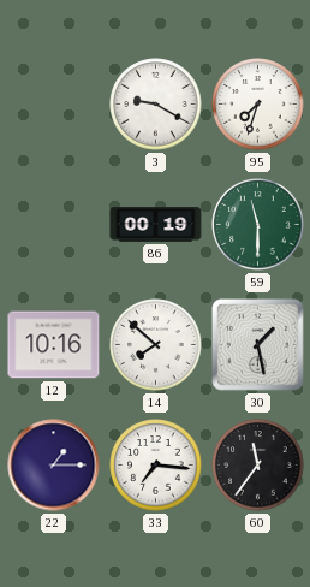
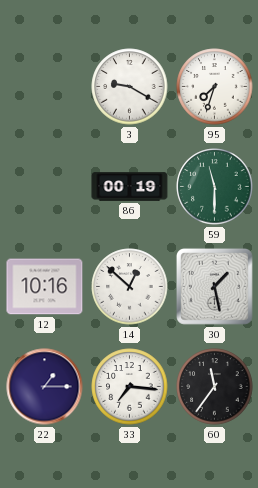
14: 7:52 -> 12:52 (130, 287)
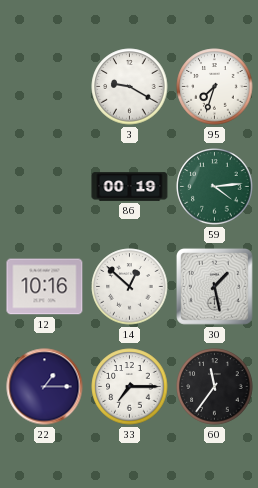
59: 11:30 -> 4:14 (215, 187)
33: 7:16 -> 7:15 (130, 387)
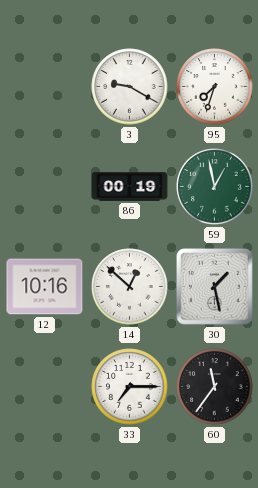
59: 4:14 -> 12:58 (215, 187)
22: 1:15 -> none (45, 387)
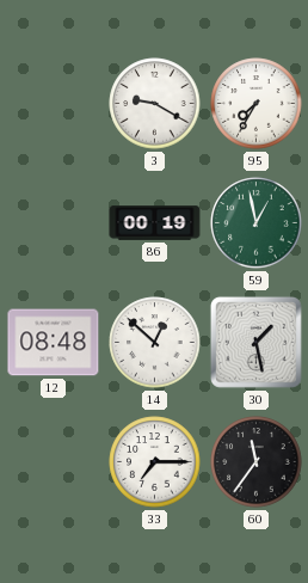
95: 7:33 -> 7:35 (257, 104)
12: 10:16 -> 08:48 (54, 343)
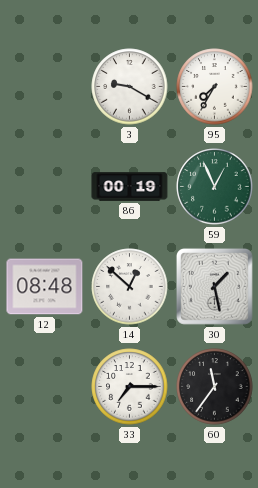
59: 12:58 -> 12:56 (215, 187)
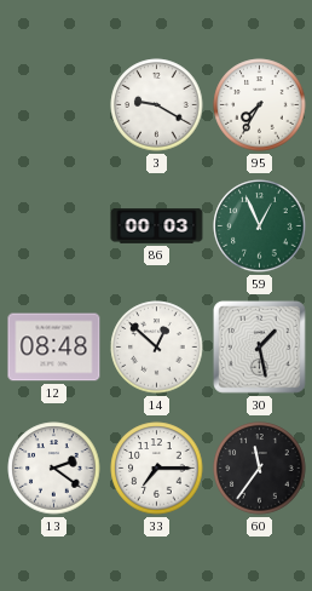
86: 00:19 -> 00:03 (157, 226)
13: none -> 2:21 (54, 469)
